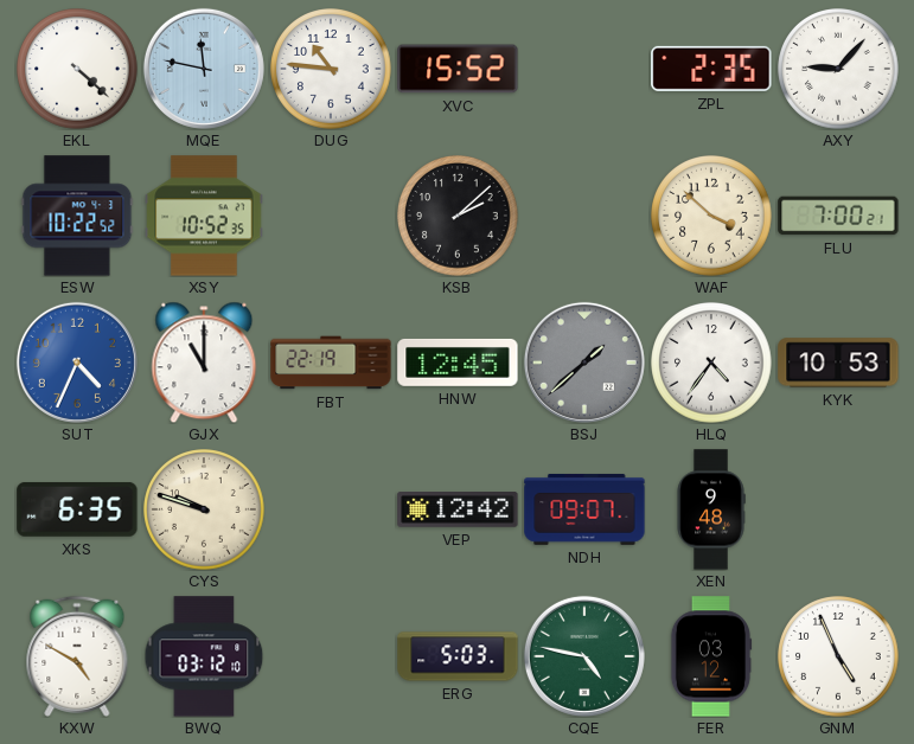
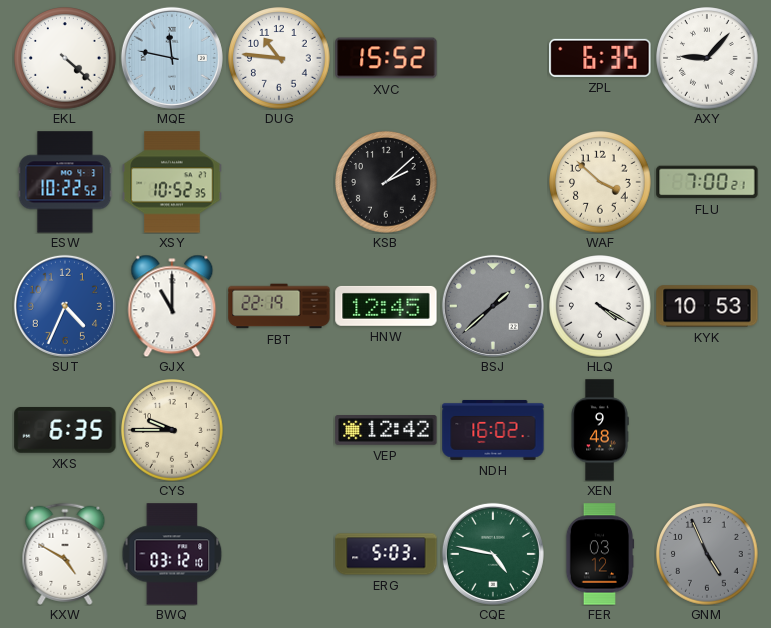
ZPL: 2:35 -> 6:35 (600, 58)
HLQ: 4:36 -> 4:20 (600, 306)
CYS: 9:48 -> 9:45 (172, 430)
NDH: 09:07 -> 16:02 (493, 430)
GNM dial: white -> grey (707, 554)
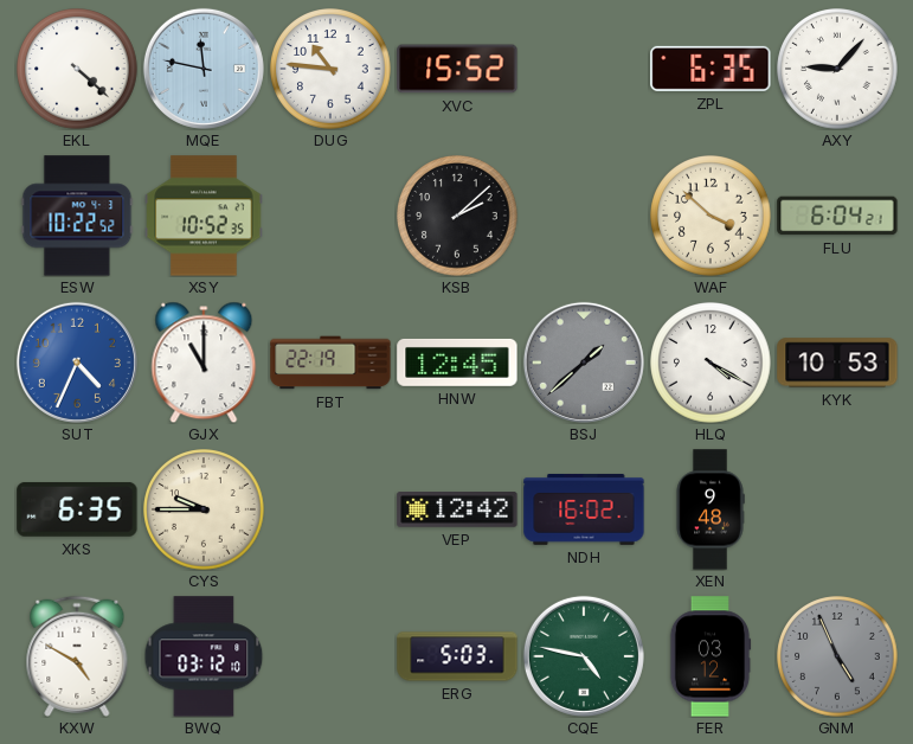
FLU: 7:00 -> 6:04 (837, 216)
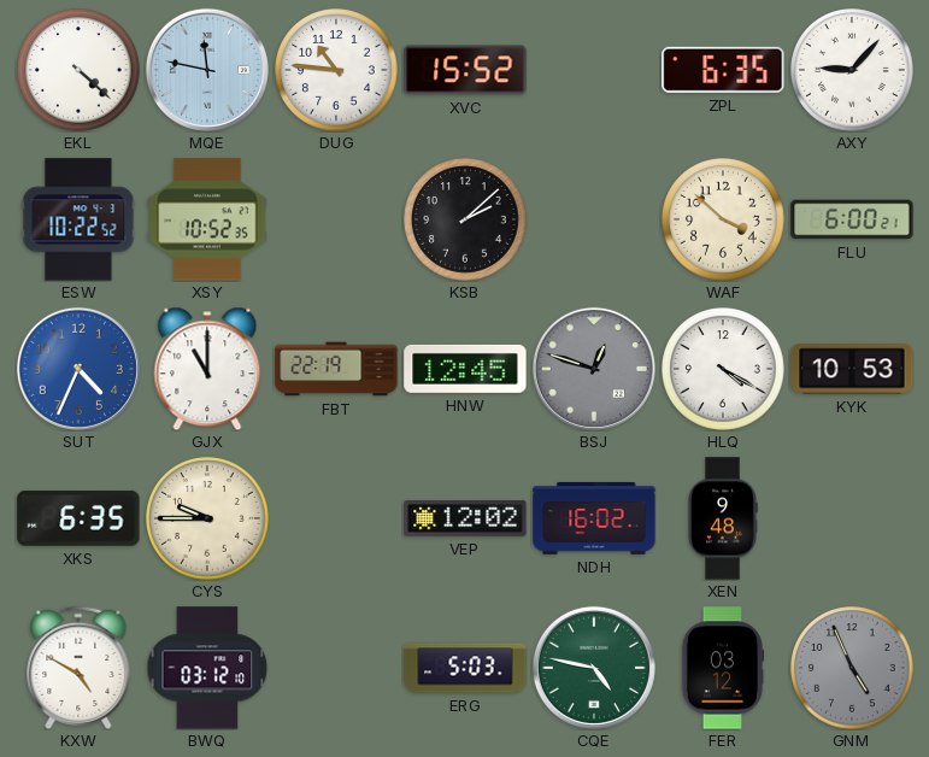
FLU: 6:04 -> 6:00 (852, 219)
BSJ: 1:38 -> 12:48 (594, 369)
VEP: 12:42 -> 12:02 (465, 520)
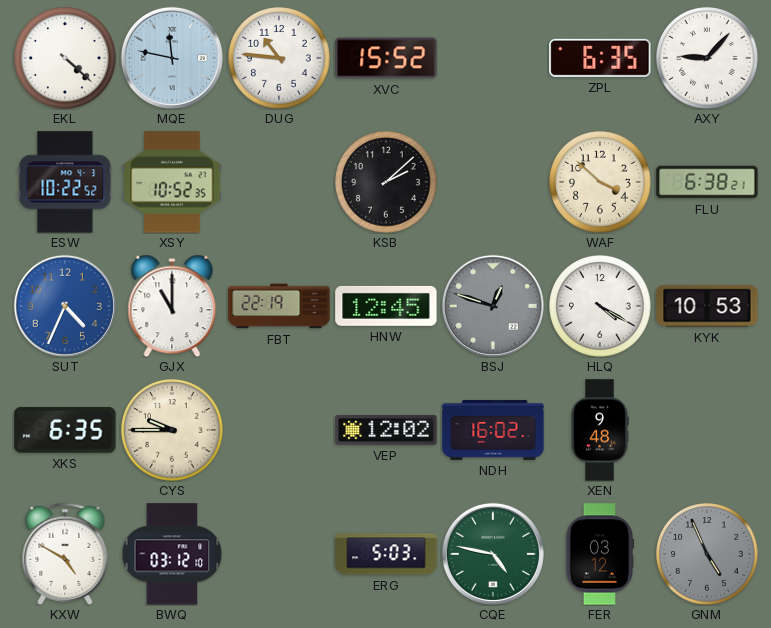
FLU: 6:00 -> 6:38 (707, 182)
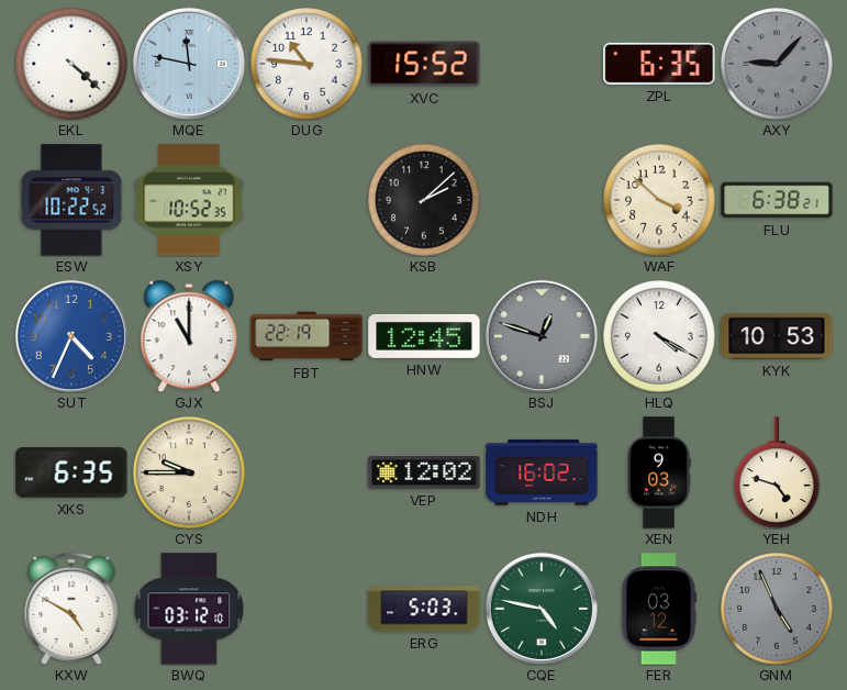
AXY dial: white -> grey (777, 64)
XEN: 9:48 -> 9:03 (659, 472)
YEH: none -> 4:48 (778, 472)
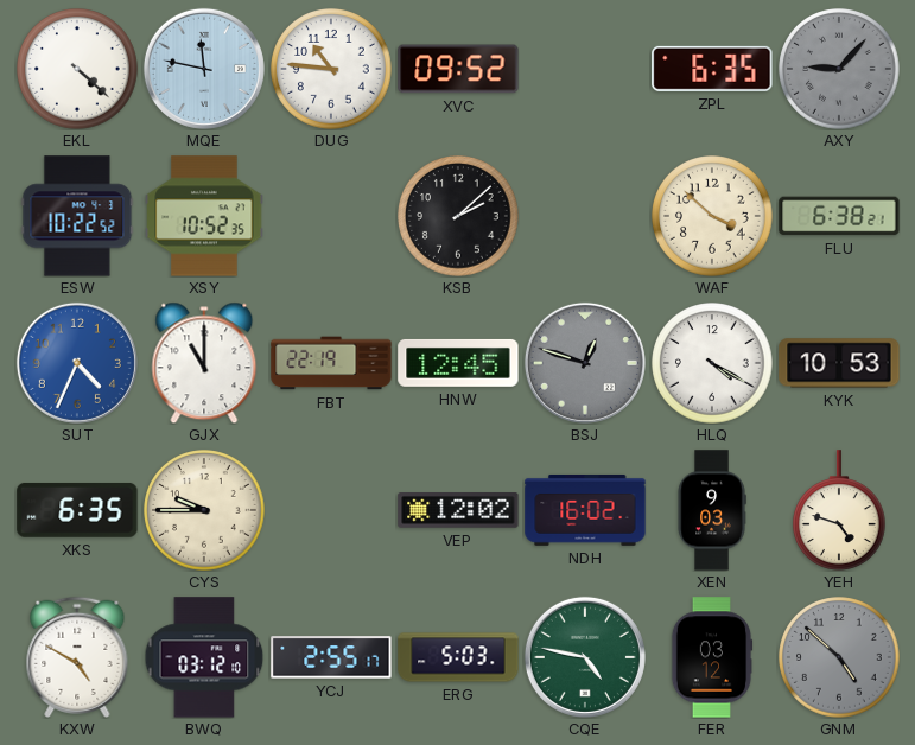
XVC: 15:52 -> 09:52 (458, 69)
YCJ: none -> 2:55 (331, 657)
GNM: 4:56 -> 4:52 (839, 657)
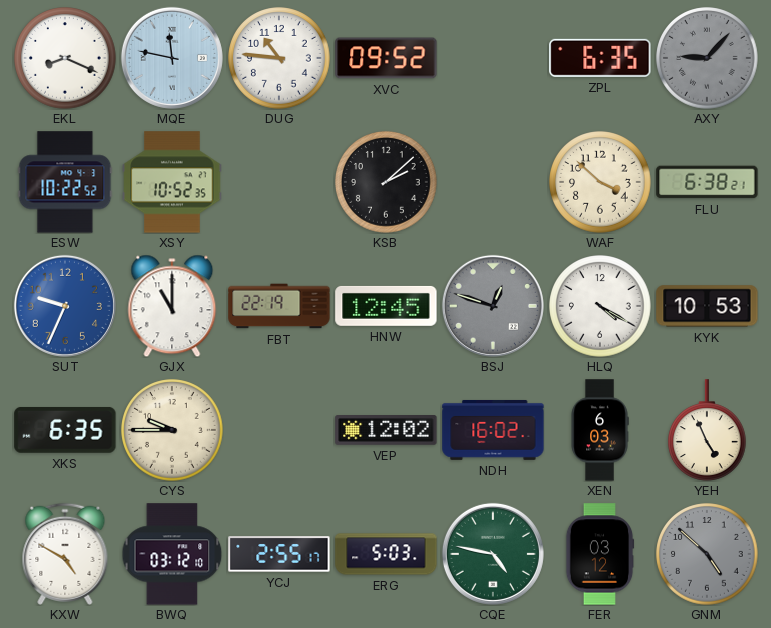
EKL: 4:22 -> 8:19 (65, 58)
SUT: 4:34 -> 9:34 (65, 306)
XEN: 9:03 -> 6:03 (600, 430)
YEH: 4:48 -> 4:56 (708, 430)
